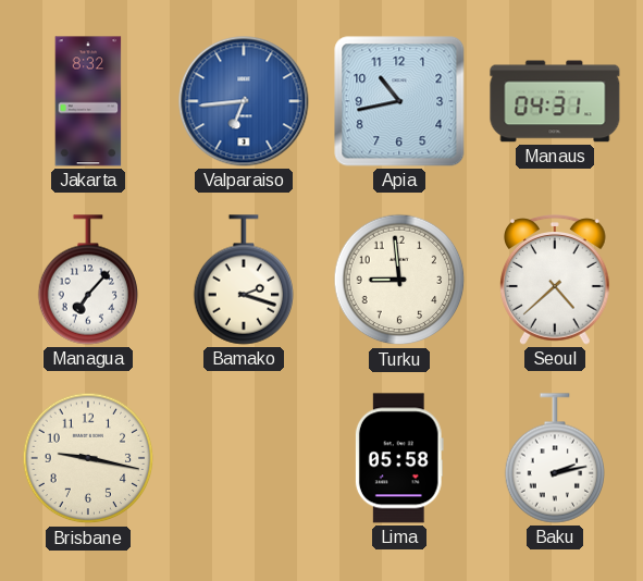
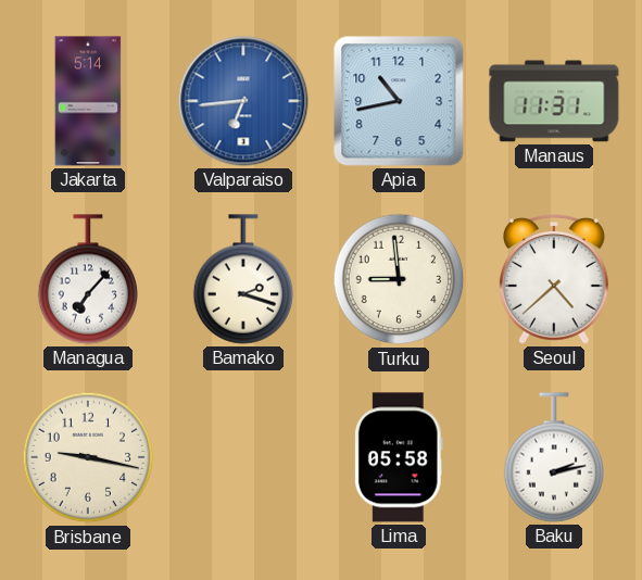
Jakarta: 8:32 -> 5:14 (88, 101)
Manaus: 04:31 -> 11:31 (554, 101)
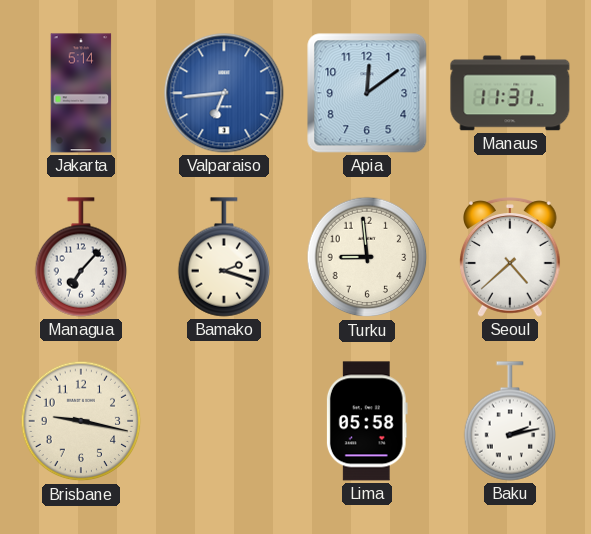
Apia: 10:43 -> 12:09 (367, 93)
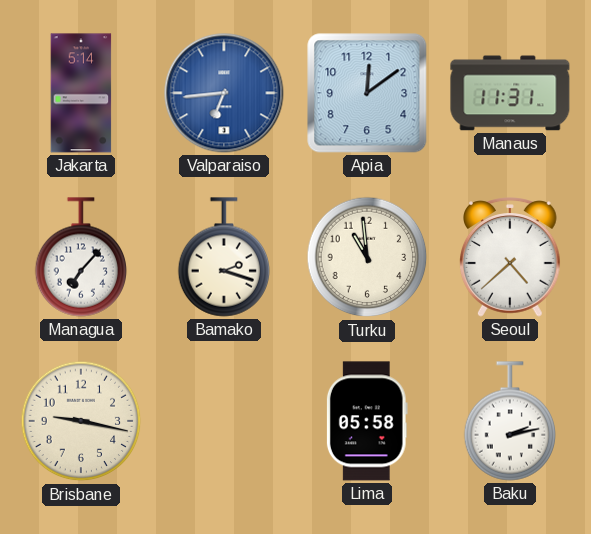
Turku: 8:59 -> 10:59 (367, 257)
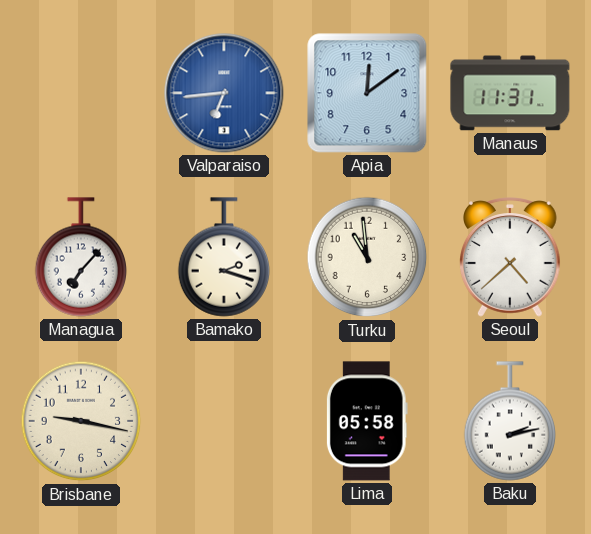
Jakarta: 5:14 -> none (81, 93)
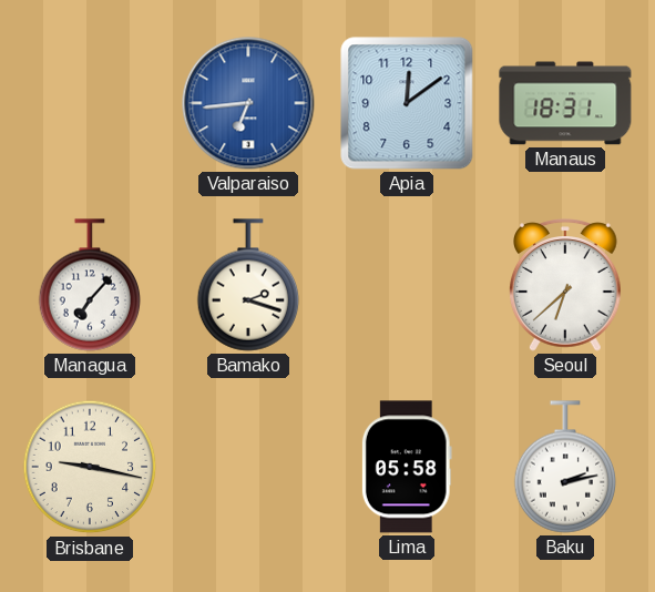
Manaus: 11:31 -> 18:31 (565, 103)
Turku: 10:59 -> none (367, 257)
Seoul: 4:38 -> 6:38 (566, 285)
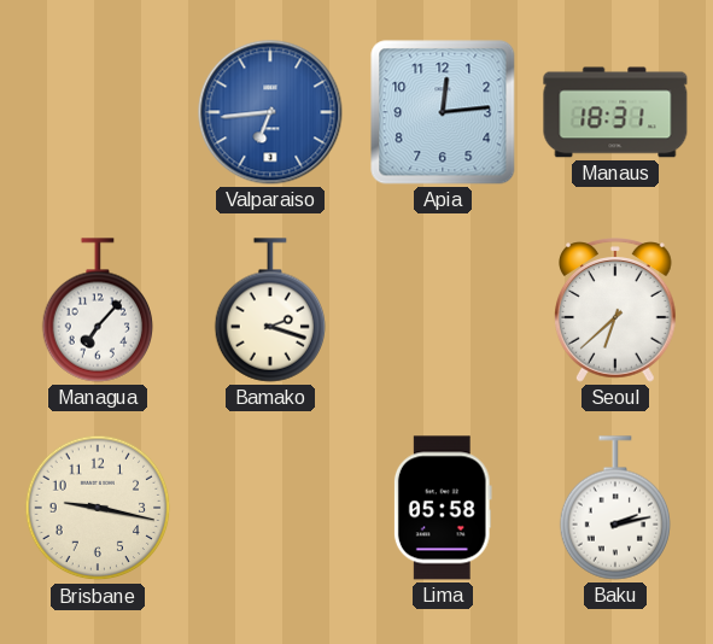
Apia: 12:09 -> 12:14 (443, 112)
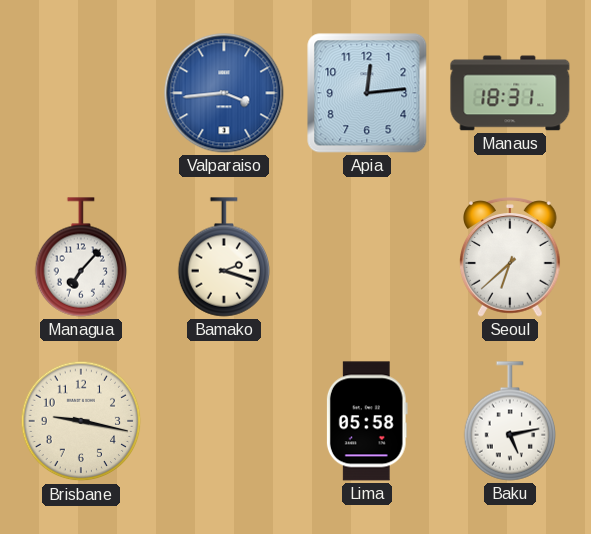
Valparaiso: 6:44 -> 3:44 (224, 93)
Baku: 2:13 -> 5:13 (510, 421)
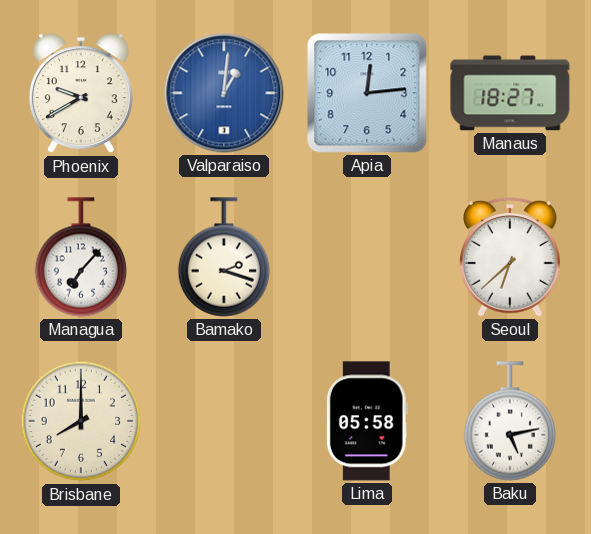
Phoenix: none -> 9:40 (81, 94)
Valparaiso: 3:44 -> 1:01 (224, 93)
Manaus: 18:31 -> 18:27 (510, 93)
Brisbane: 9:17 -> 8:00 (81, 421)
